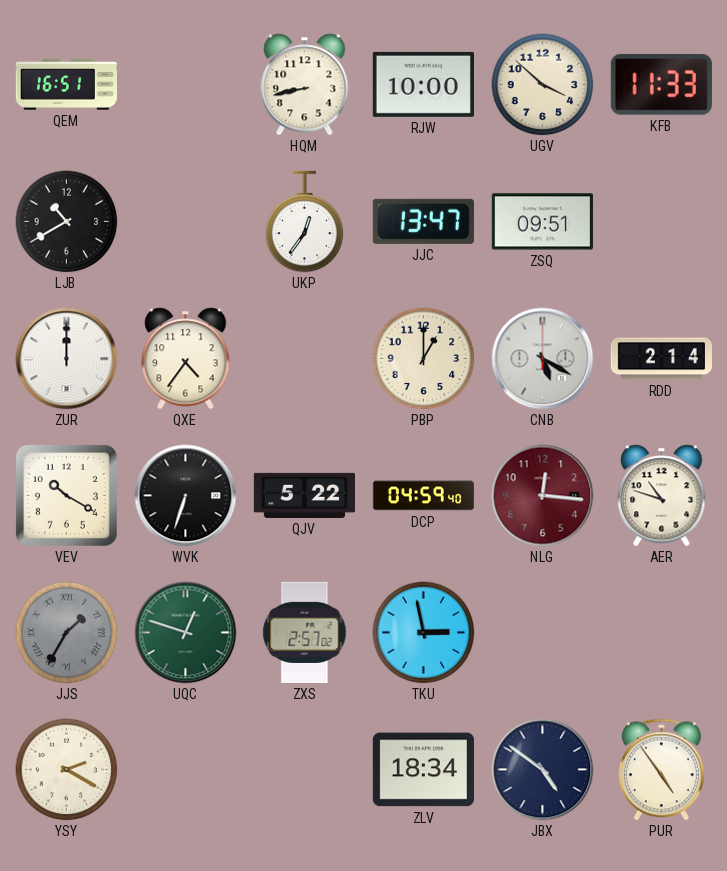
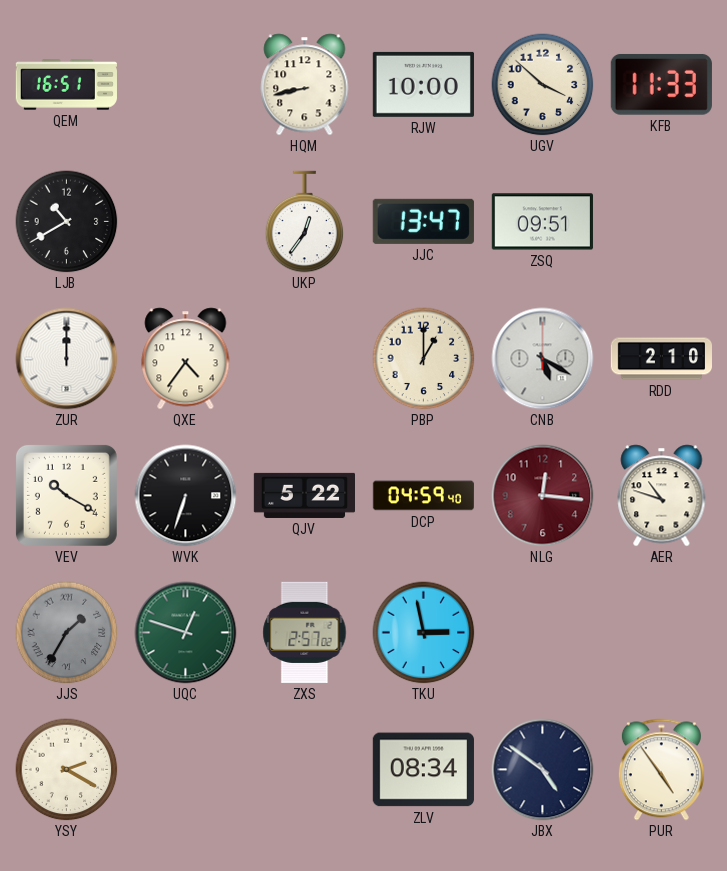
RDD: 2:14 -> 2:10 (661, 359)
ZLV: 18:34 -> 08:34 (423, 770)
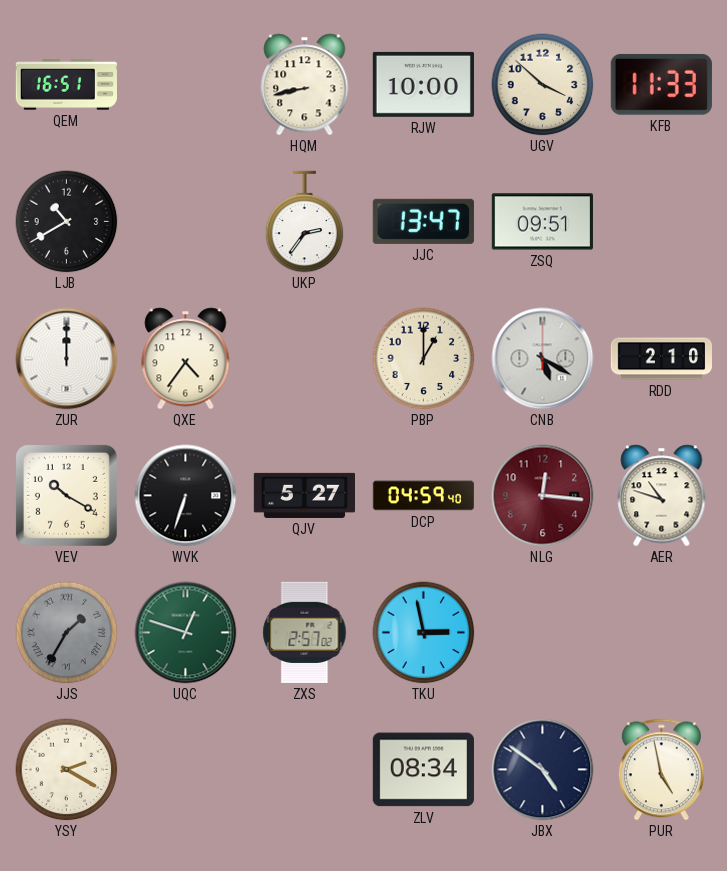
UKP: 12:36 -> 2:36 (305, 222)
QJV: 5:22 -> 5:27 (304, 495)
PUR: 4:54 -> 4:58 (661, 770)
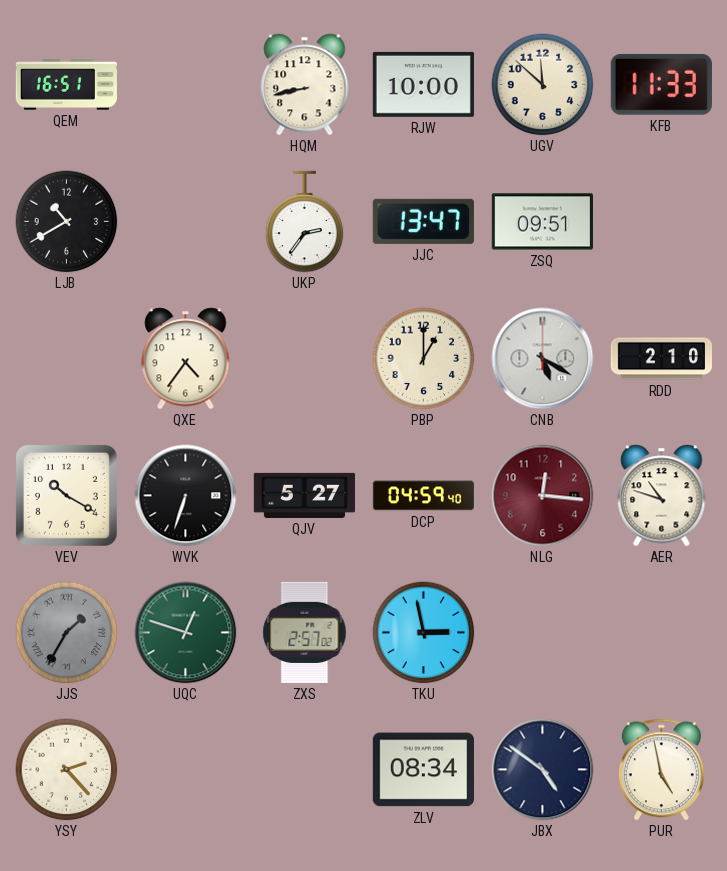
UGV: 3:52 -> 11:52 (543, 85)
ZUR: 12:00 -> none (67, 359)
YSY: 2:20 -> 2:23 (67, 770)
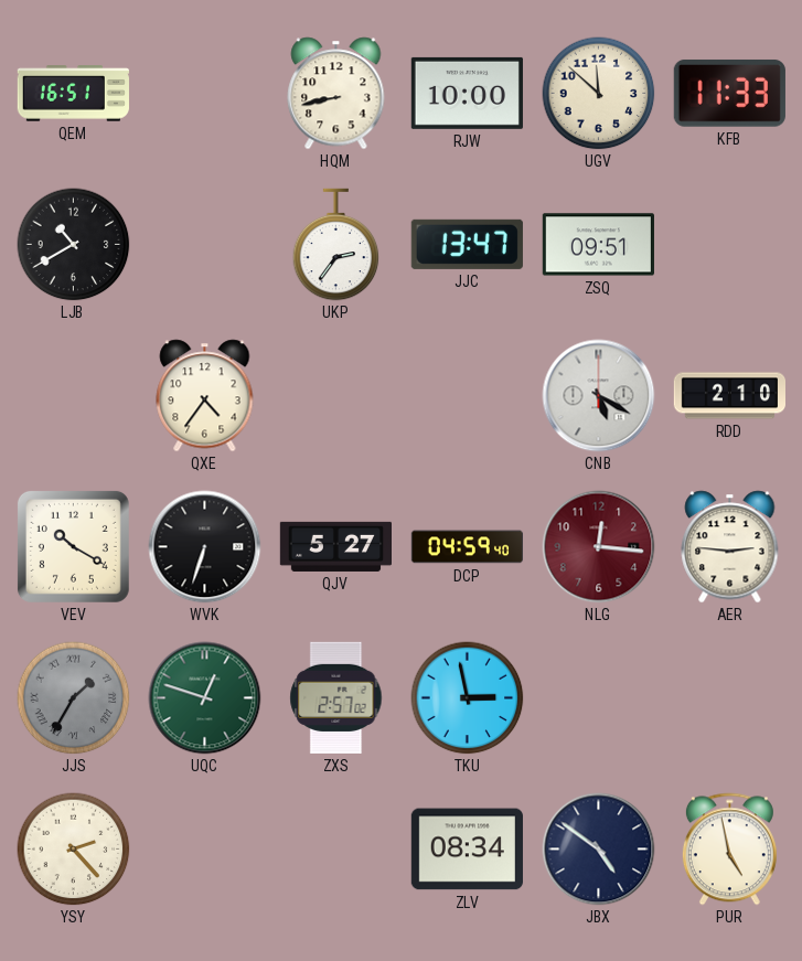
PBP: 1:00 -> none (424, 359)
AER: 10:48 -> 2:46 (730, 547)
